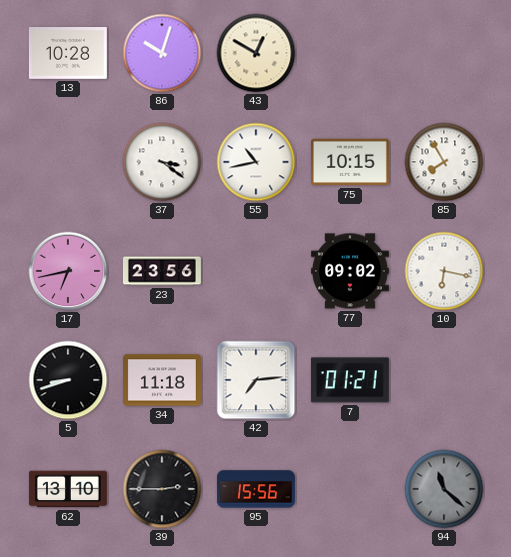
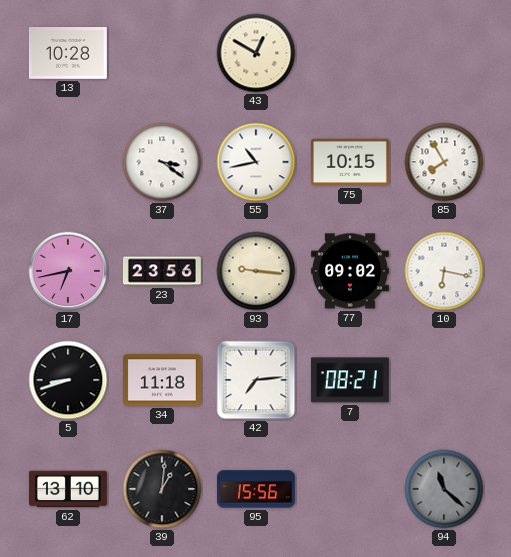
86: 10:03 -> none (162, 53)
93: none -> 9:16 (256, 271)
7: 01:21 -> 08:21 (350, 380)
39: 2:45 -> 1:01 (162, 489)
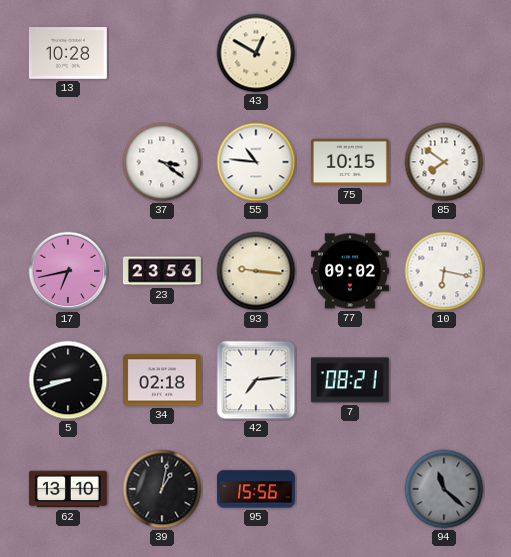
55: 10:43 -> 10:46 (256, 162)
85: 7:55 -> 7:51 (444, 162)
34: 11:18 -> 02:18 (162, 380)
39: 1:01 -> 1:02 (162, 489)
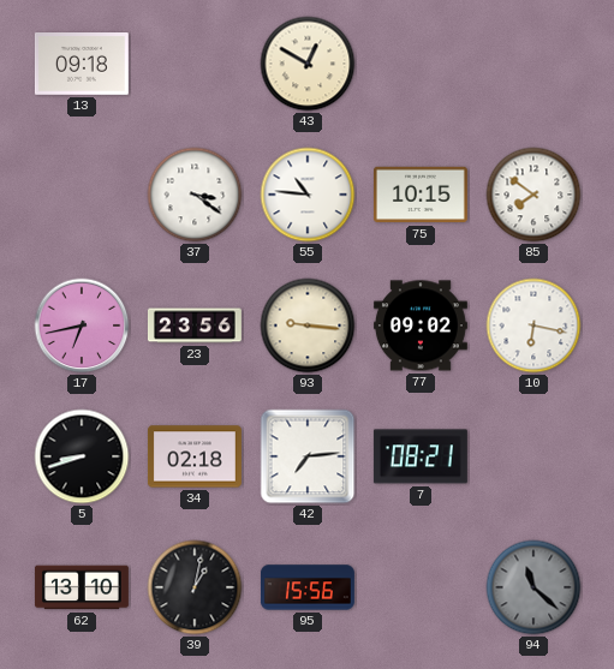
13: 10:28 -> 09:18 (82, 65)
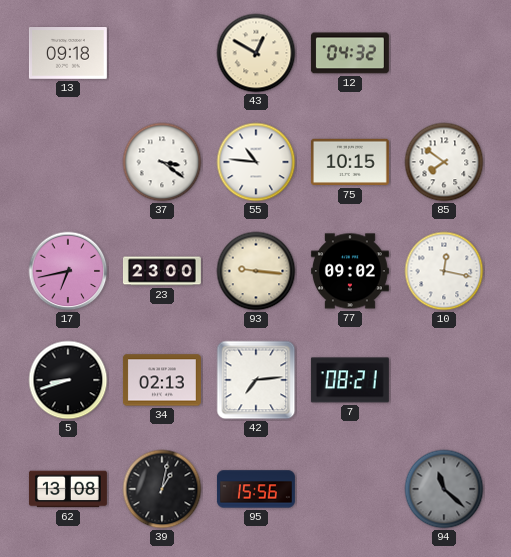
12: none -> 04:32 (350, 53)
23: 23:56 -> 23:00 (162, 271)
10: 6:17 -> 12:17 (444, 271)
34: 02:18 -> 02:13 (162, 380)
62: 13:10 -> 13:08 (68, 489)
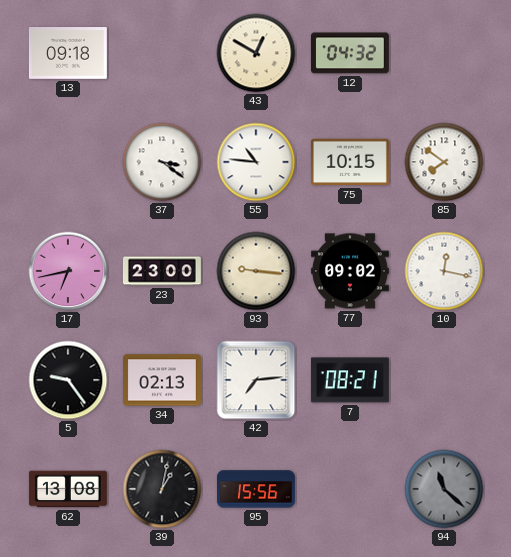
5: 8:42 -> 9:24 (68, 380)
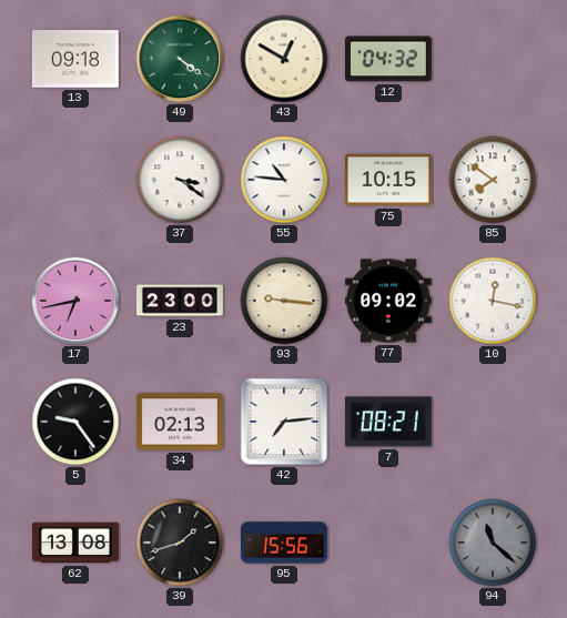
49: none -> 4:21 (180, 59)
39: 1:02 -> 1:42 (180, 543)
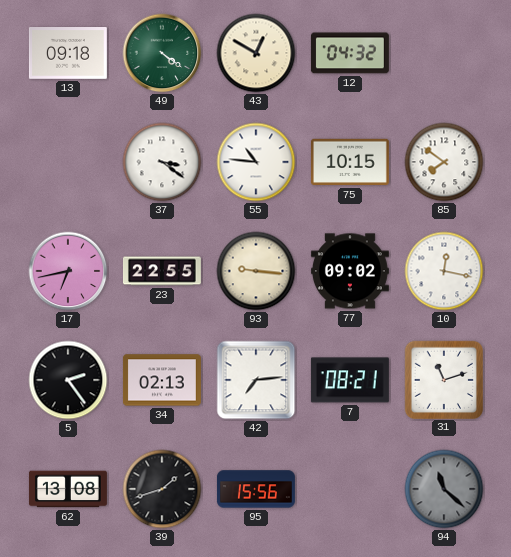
23: 23:00 -> 22:55 (162, 271)
5: 9:24 -> 2:24 (68, 380)
31: none -> 11:12 (443, 379)
